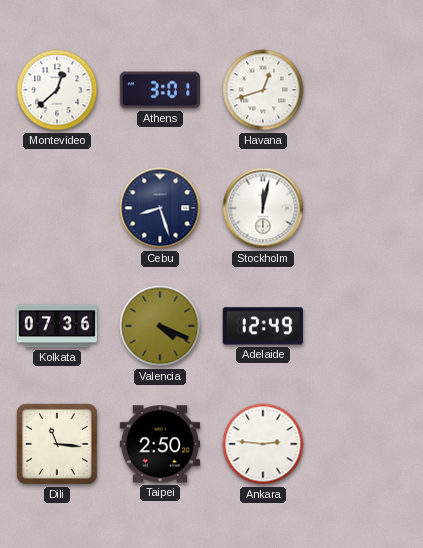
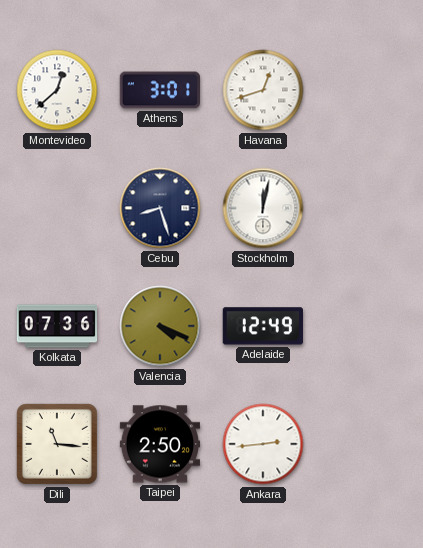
Ankara: 2:46 -> 2:44 (263, 444)
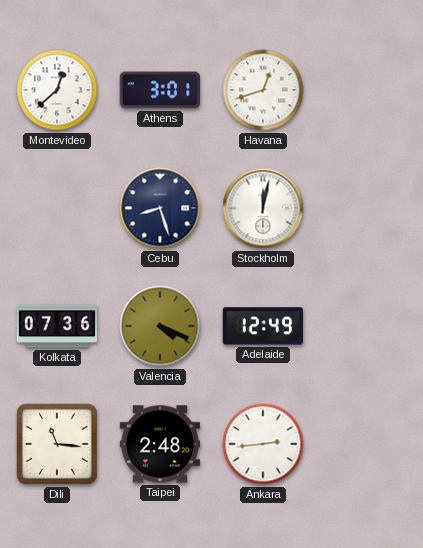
Taipei: 2:50 -> 2:48 (160, 444)
